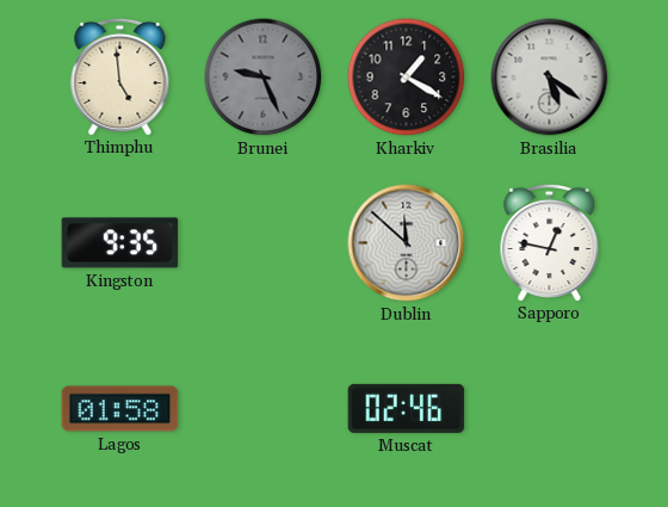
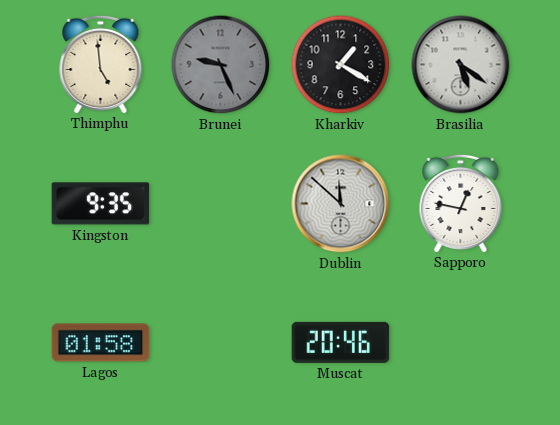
Muscat: 02:46 -> 20:46 (341, 342)
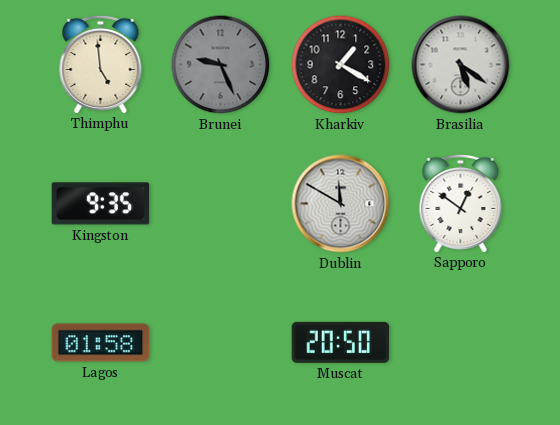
Dublin: 11:52 -> 11:50 (341, 204)
Sapporo: 12:47 -> 12:51 (461, 203)
Muscat: 20:46 -> 20:50 (341, 342)
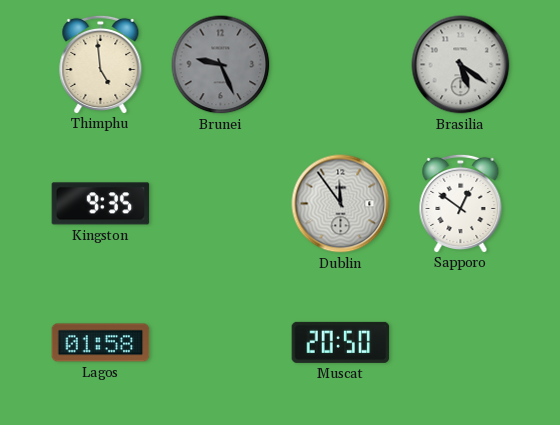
Kharkiv: 1:20 -> none (341, 65)
Dublin: 11:50 -> 11:54 (341, 204)
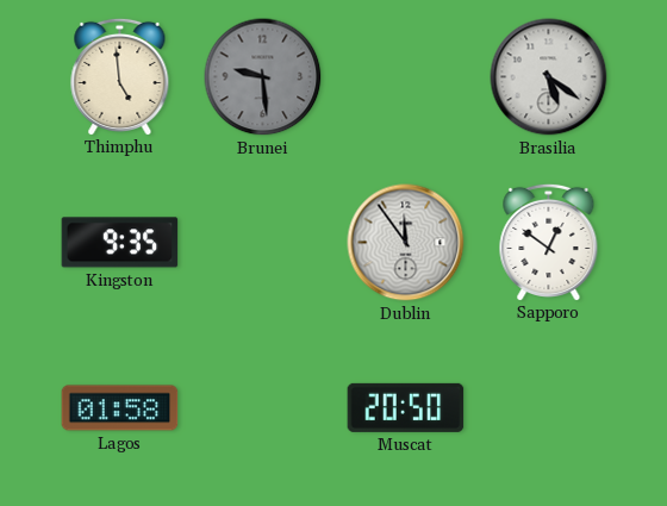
Brunei: 9:26 -> 9:29 (263, 77)
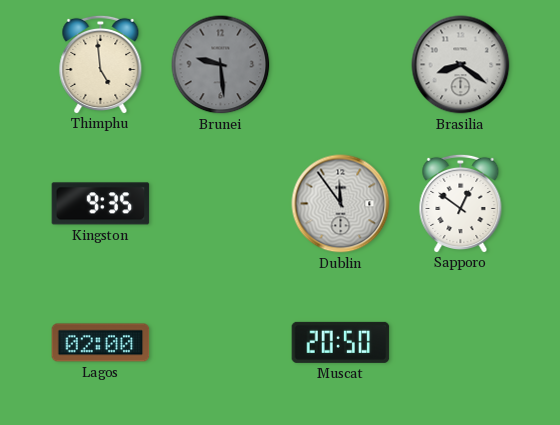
Brasilia: 5:21 -> 8:21 (461, 65)
Lagos: 01:58 -> 02:00 (101, 343)
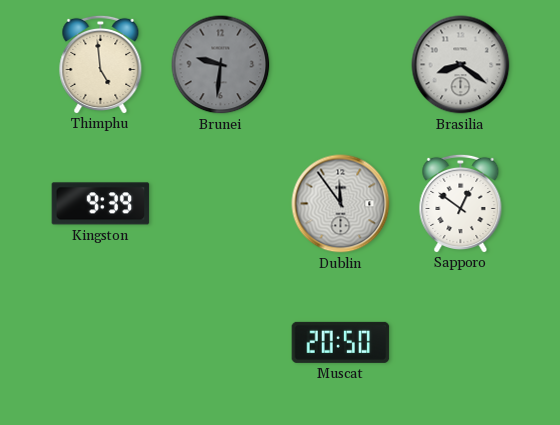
Brunei: 9:29 -> 9:31 (221, 65)
Kingston: 9:35 -> 9:39 (101, 204)
Lagos: 02:00 -> none (101, 343)
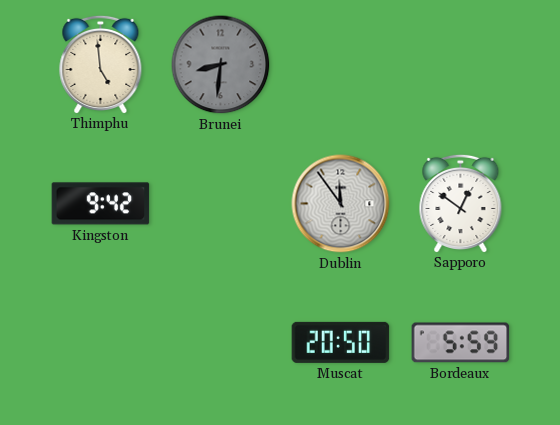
Brunei: 9:31 -> 8:31 (221, 65)
Brasilia: 8:21 -> none (461, 65)
Kingston: 9:39 -> 9:42 (101, 204)
Bordeaux: none -> 5:59 (461, 343)
